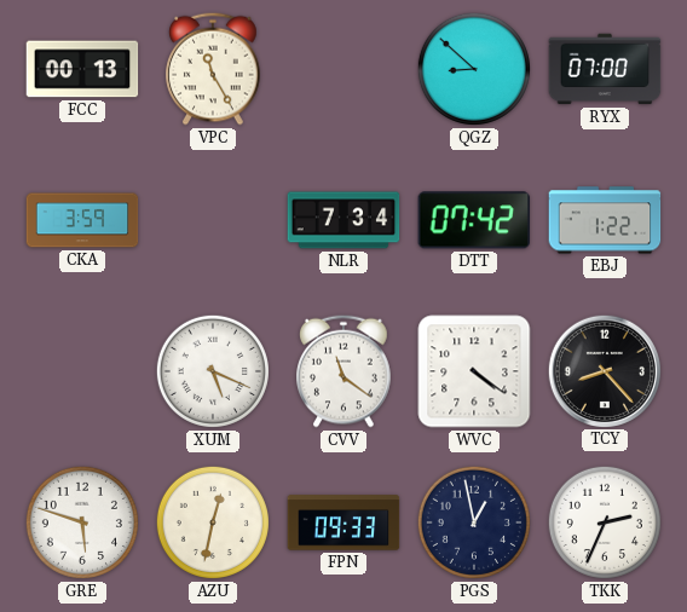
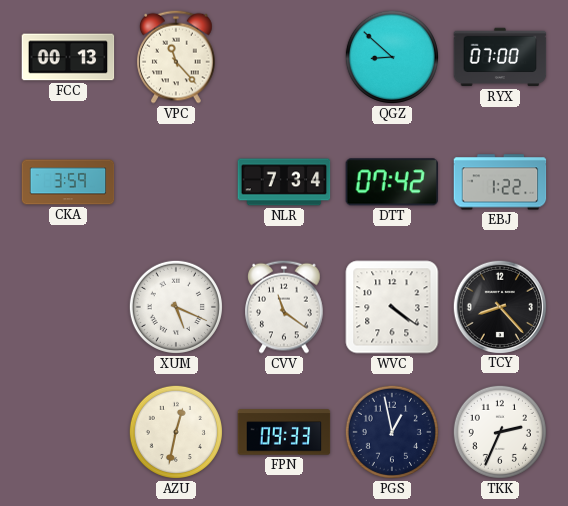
VPC: 11:25 -> 11:23 (177, 57)
GRE: 5:48 -> none (82, 522)
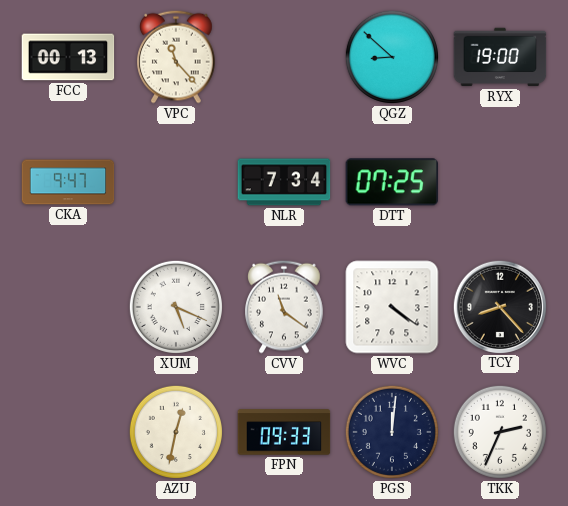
RYX: 07:00 -> 19:00 (500, 57)
CKA: 3:59 -> 9:47 (68, 182)
DTT: 07:42 -> 07:25 (391, 182)
EBJ: 1:22 -> none (500, 182)
PGS: 12:58 -> 12:01 (392, 432)
